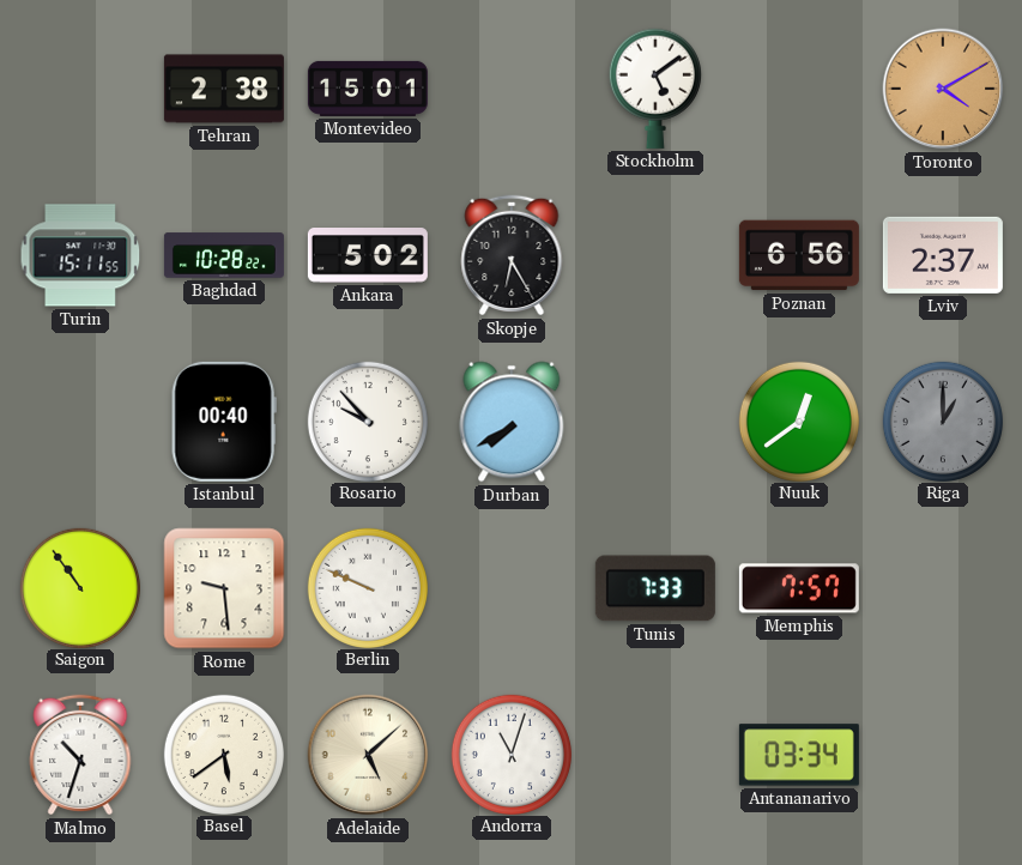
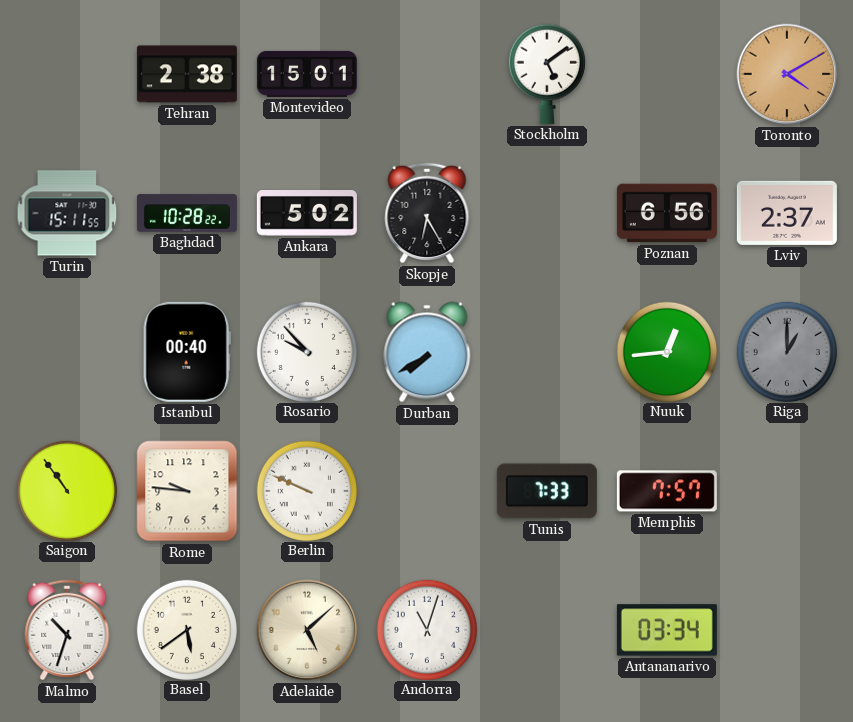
Nuuk: 12:39 -> 12:44 (666, 351)
Rome: 9:29 -> 9:46 (187, 491)
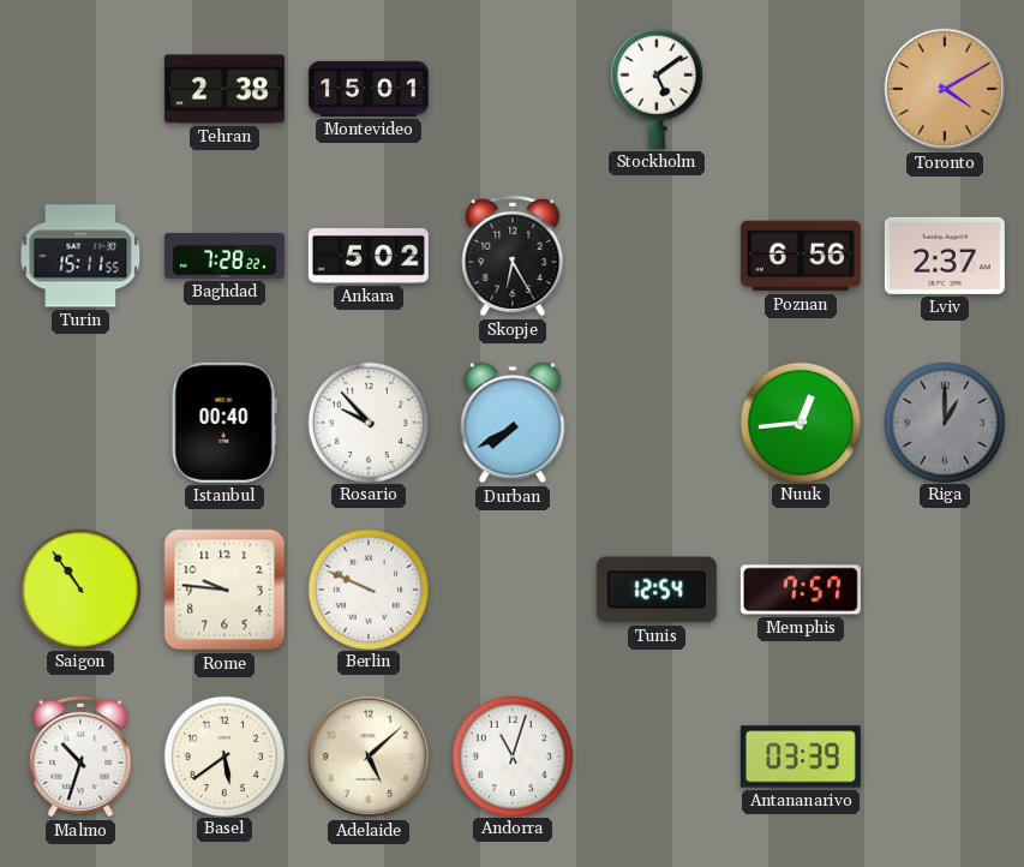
Baghdad: 10:28 -> 7:28 (224, 256)
Tunis: 7:33 -> 12:54 (657, 590)
Antananarivo: 03:34 -> 03:39 (801, 757)
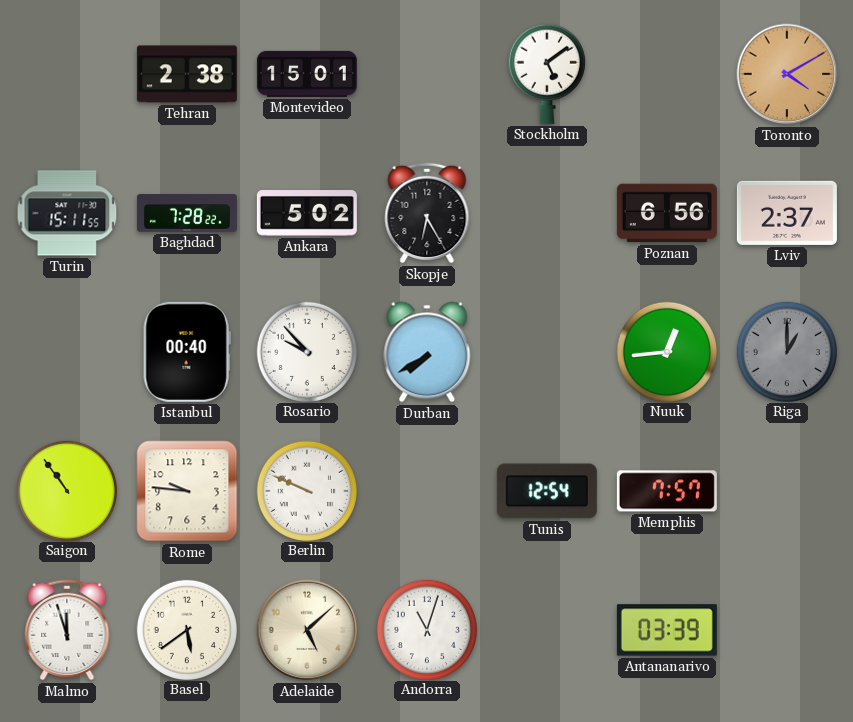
Malmo: 10:33 -> 11:57 (67, 630)
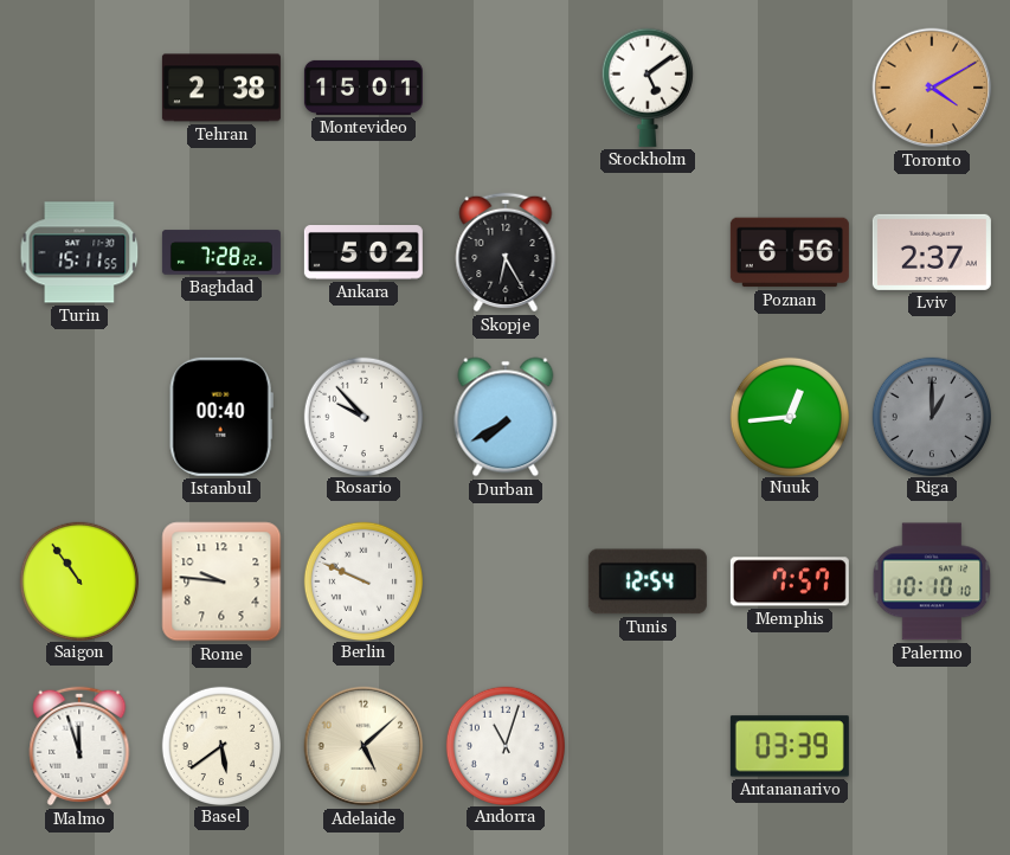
Palermo: none -> 10:10 (932, 581)
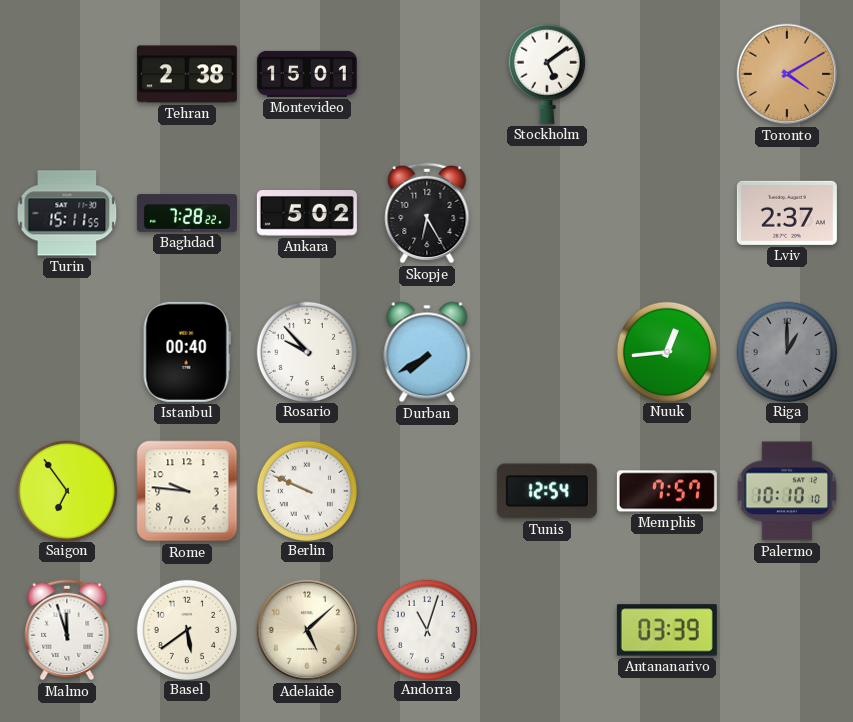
Poznan: 6:56 -> none (790, 252)
Saigon: 10:54 -> 6:54 (66, 490)
